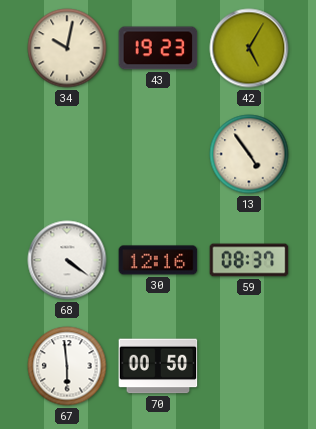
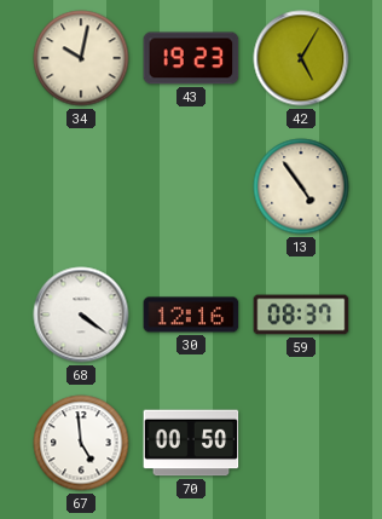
67: 5:59 -> 4:59 (81, 443)
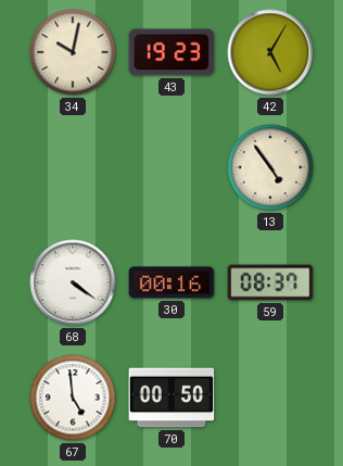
30: 12:16 -> 00:16 (171, 282)
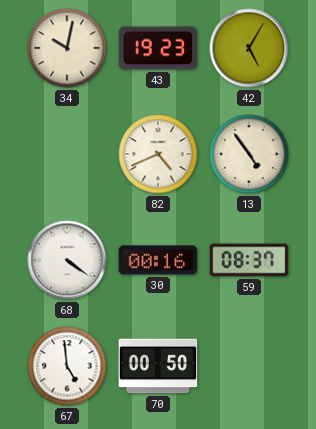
82: none -> 4:41 (158, 154)
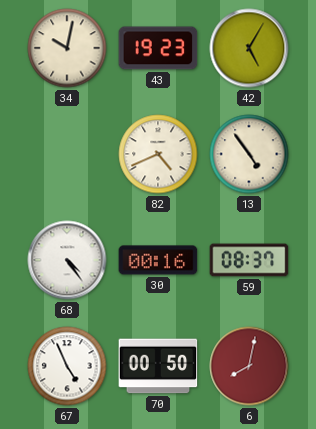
68: 4:21 -> 4:24 (67, 260)
67: 4:59 -> 4:56 (67, 366)
6: none -> 8:02 (249, 366)
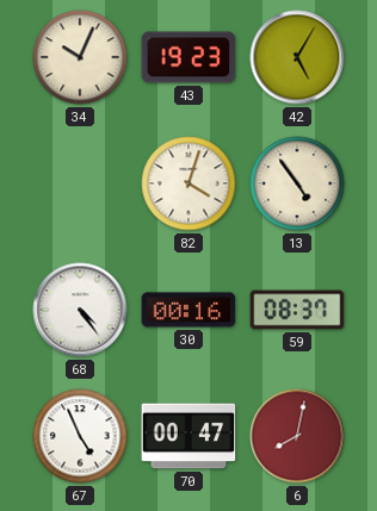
34: 10:02 -> 10:04 (80, 57)
82: 4:41 -> 4:03 (188, 183)
70: 00:50 -> 00:47 (188, 436)
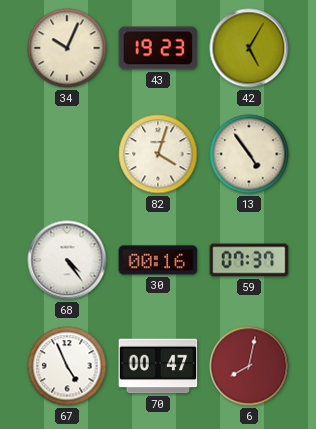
59: 08:37 -> 07:37 (249, 260)
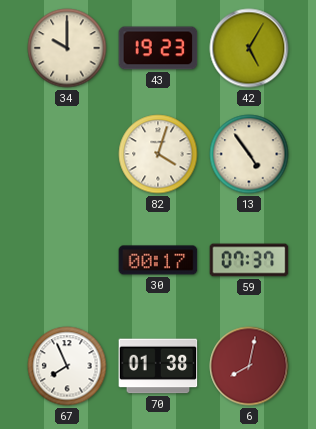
34: 10:04 -> 10:00 (67, 48)
68: 4:24 -> none (67, 260)
30: 00:16 -> 00:17 (158, 260)
67: 4:56 -> 7:56 (67, 366)
70: 00:47 -> 01:38 (158, 366)
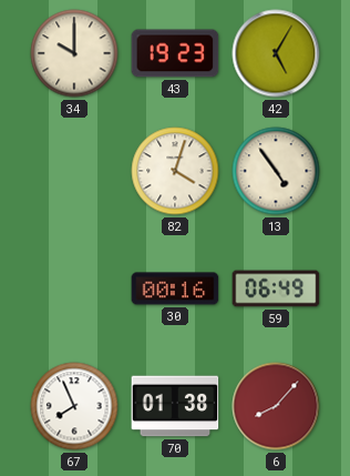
30: 00:17 -> 00:16 (175, 288)
59: 07:37 -> 06:49 (276, 288)
6: 8:02 -> 8:07 (276, 406)
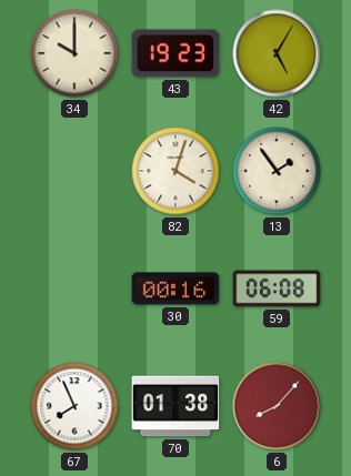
13: 4:54 -> 1:54 (277, 171)
59: 06:49 -> 06:08 (277, 288)
